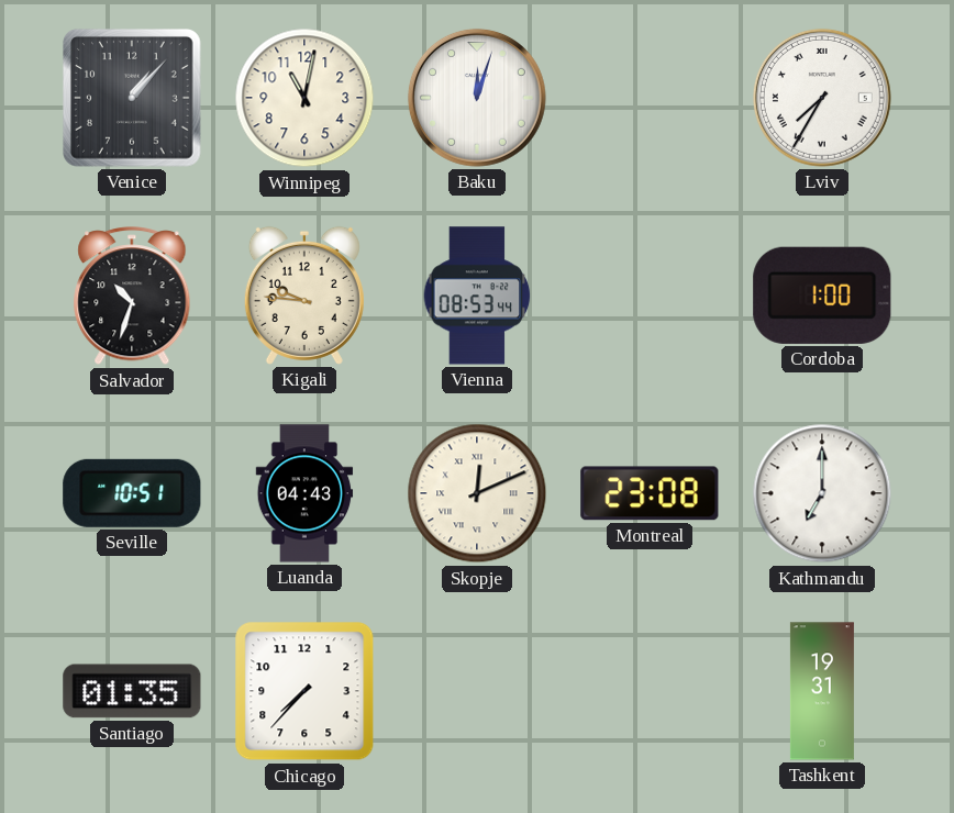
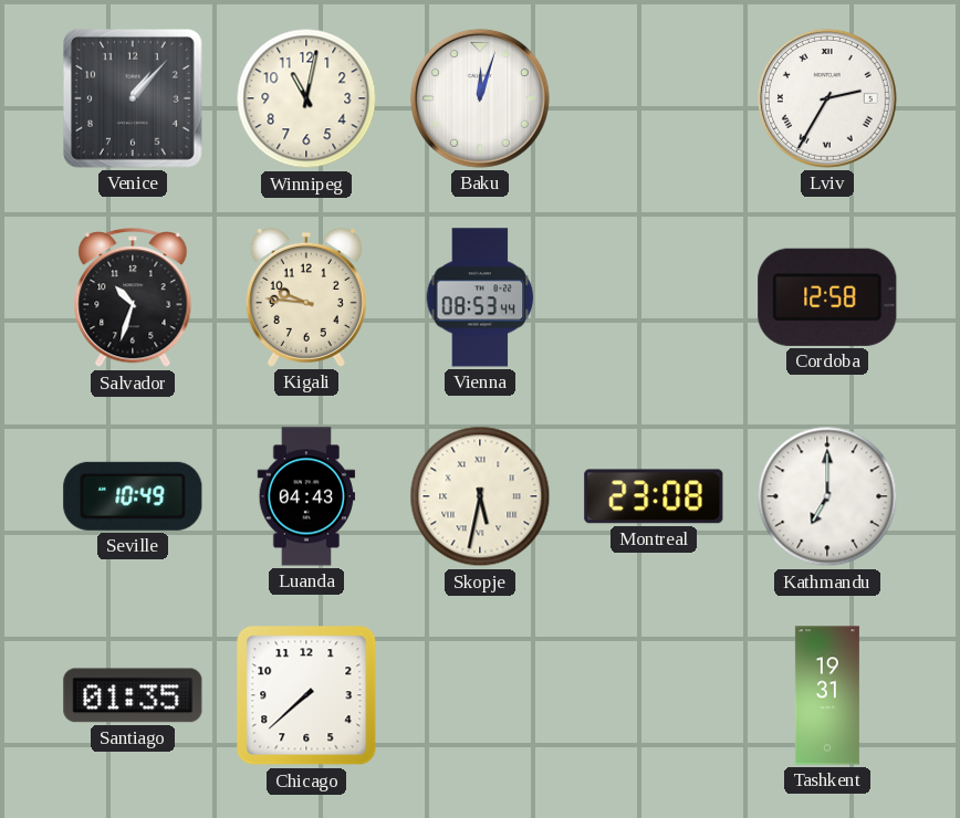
Lviv: 7:35 -> 2:35 (827, 98)
Cordoba: 1:00 -> 12:58 (827, 297)
Seville: 10:51 -> 10:49 (133, 496)
Skopje: 12:11 -> 5:32 (480, 496)
Chicago: 7:37 -> 7:38 (306, 695)
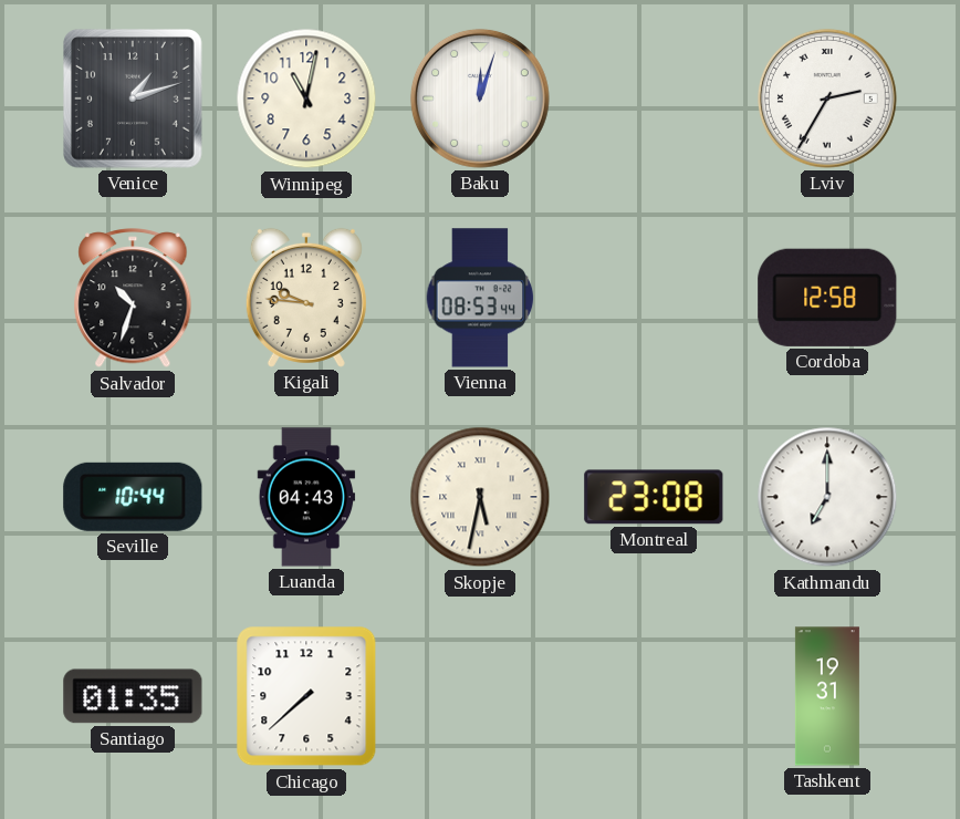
Venice: 1:07 -> 1:12 (134, 100)
Seville: 10:49 -> 10:44 (133, 497)
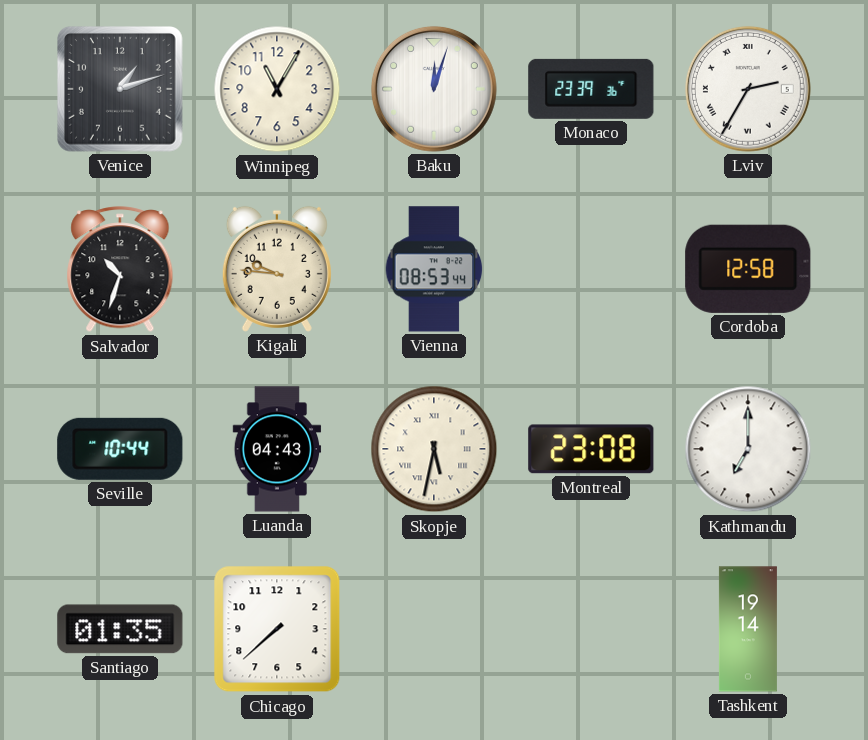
Winnipeg: 11:02 -> 11:05 (277, 89)
Monaco: none -> 23:39 (591, 89)
Tashkent: 19:31 -> 19:14 (748, 629)
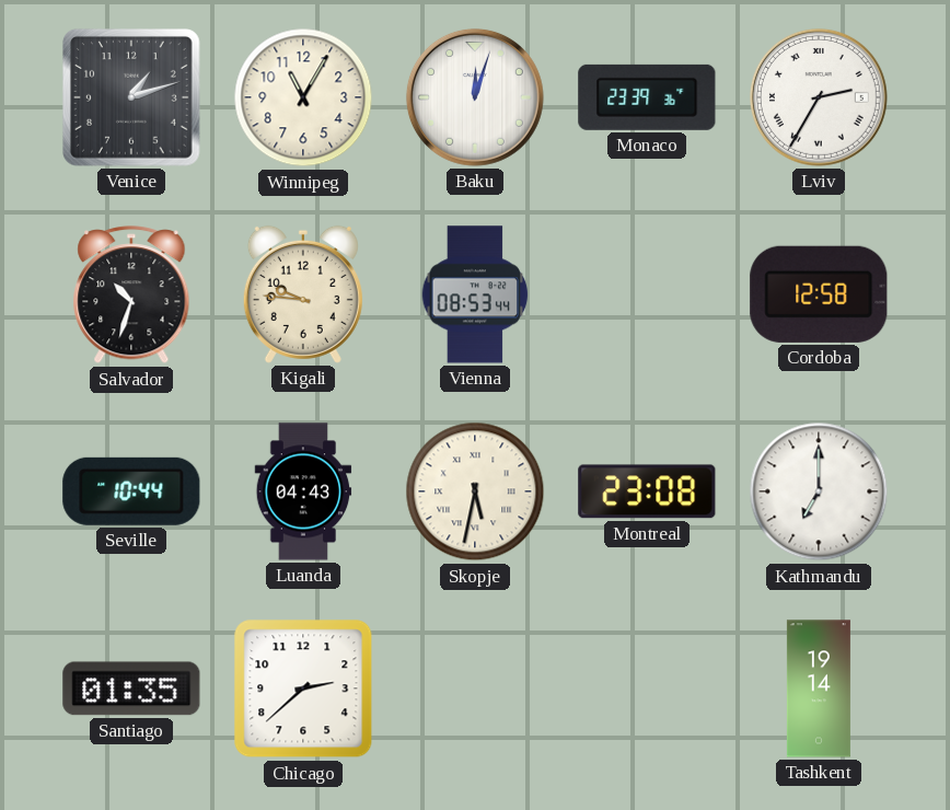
Chicago: 7:38 -> 2:38 (303, 688)
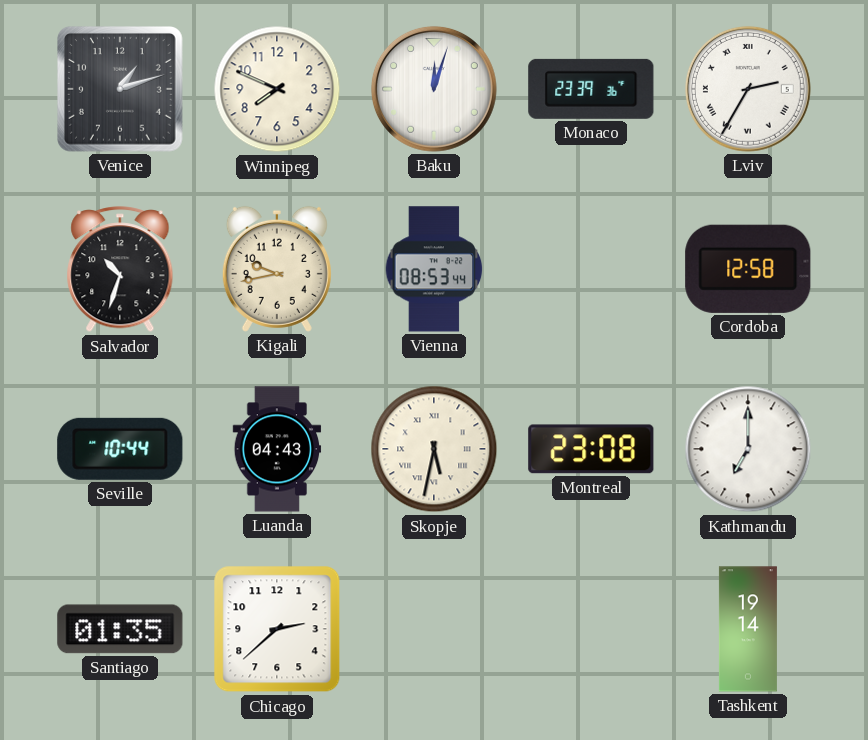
Winnipeg: 11:05 -> 7:49 (277, 89)
Kigali: 9:46 -> 9:43 (277, 269)
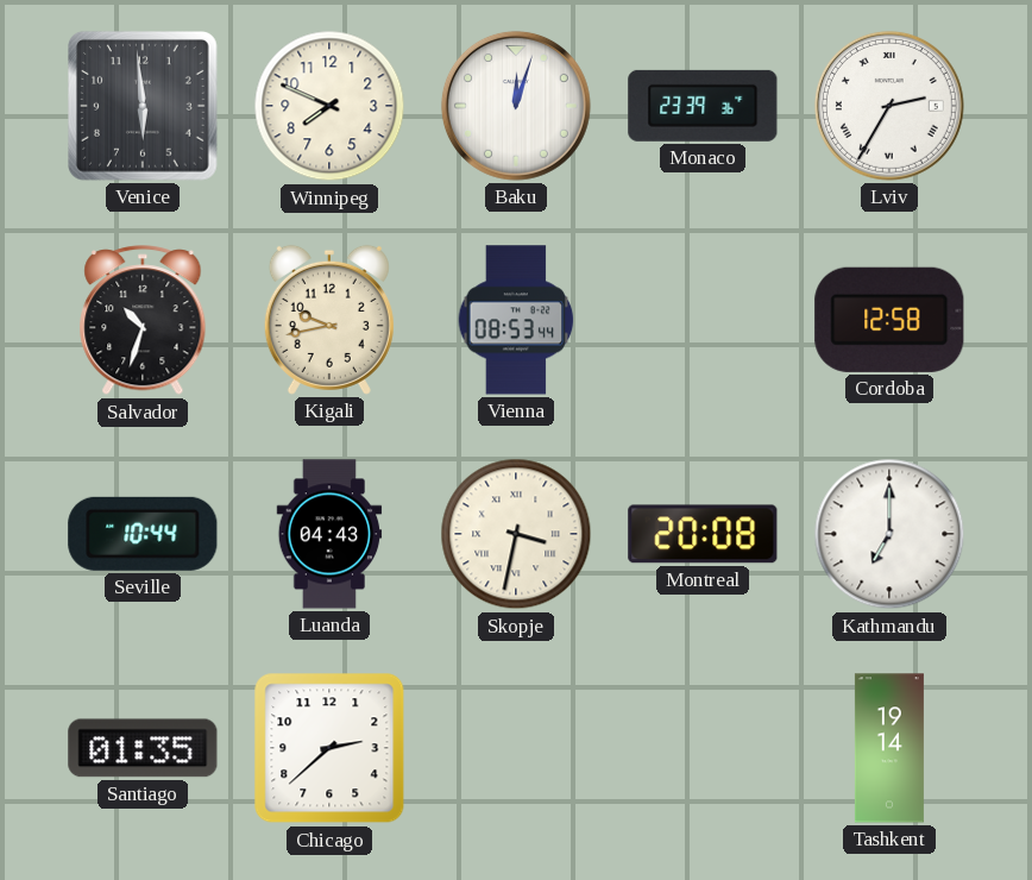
Venice: 1:12 -> 5:59 (144, 107)
Skopje: 5:32 -> 3:32 (516, 534)
Montreal: 23:08 -> 20:08 (703, 534)
